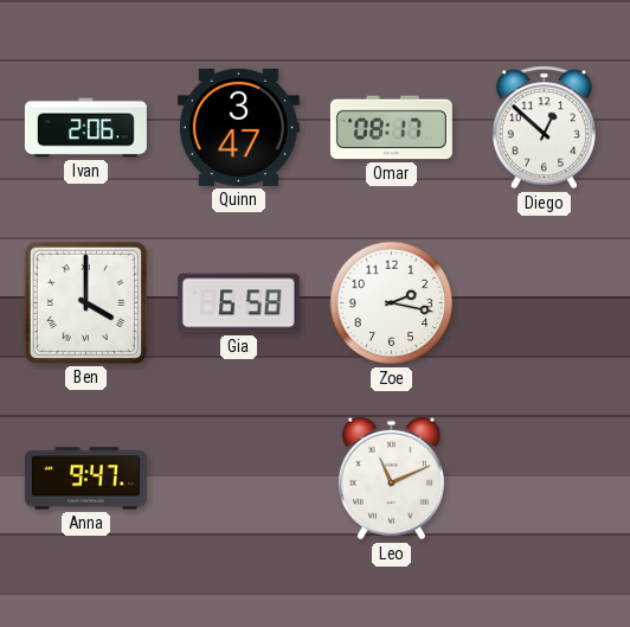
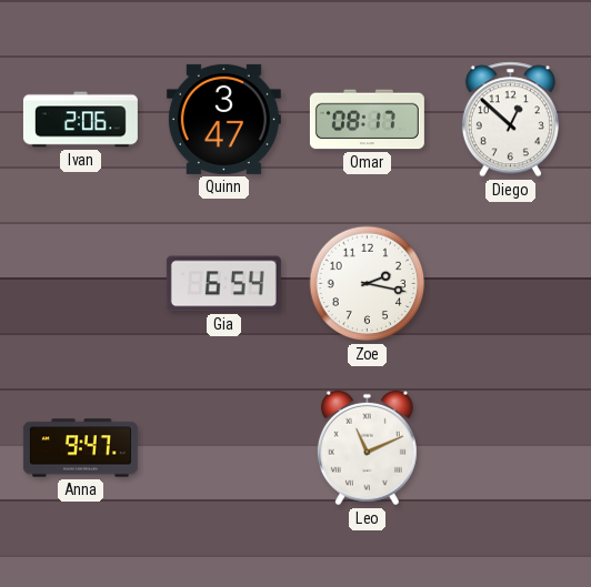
Ben: 4:00 -> none (85, 302)
Gia: 6:58 -> 6:54 (223, 284)
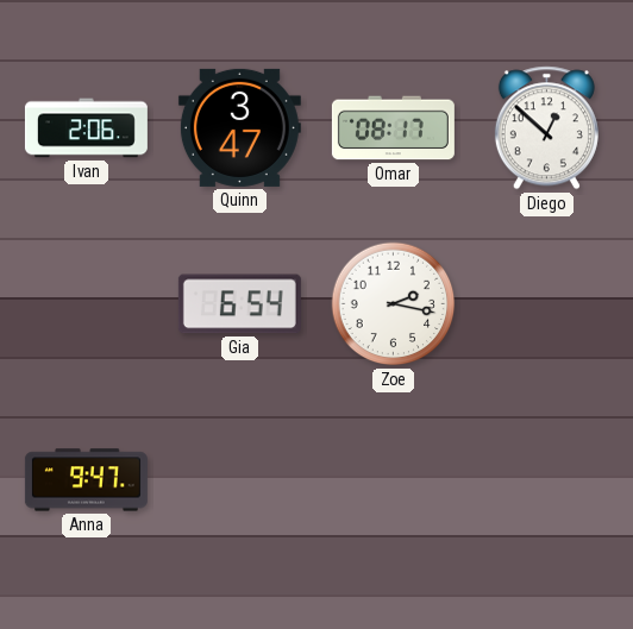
Leo: 11:11 -> none (367, 448)
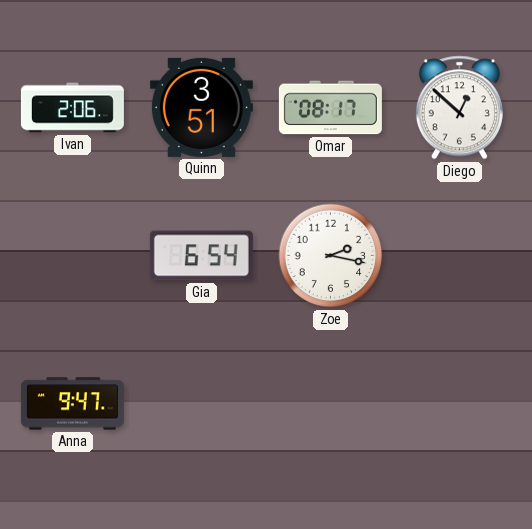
Quinn: 3:47 -> 3:51 (201, 107)
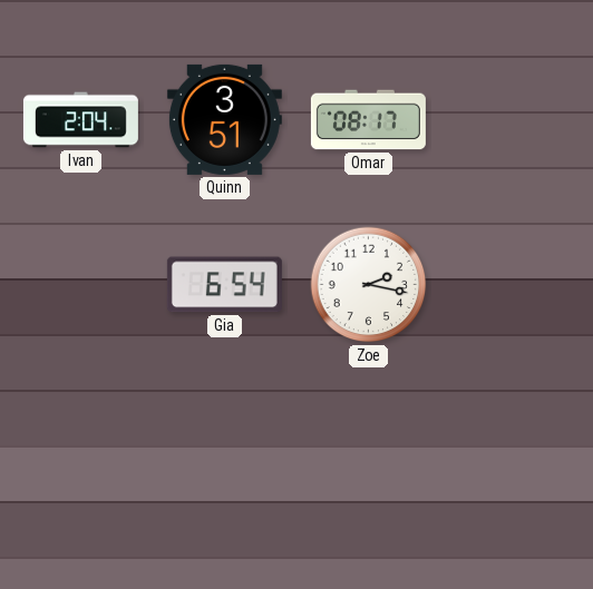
Ivan: 2:06 -> 2:04 (80, 120)
Diego: 12:52 -> none (459, 108)
Anna: 9:47 -> none (72, 404)
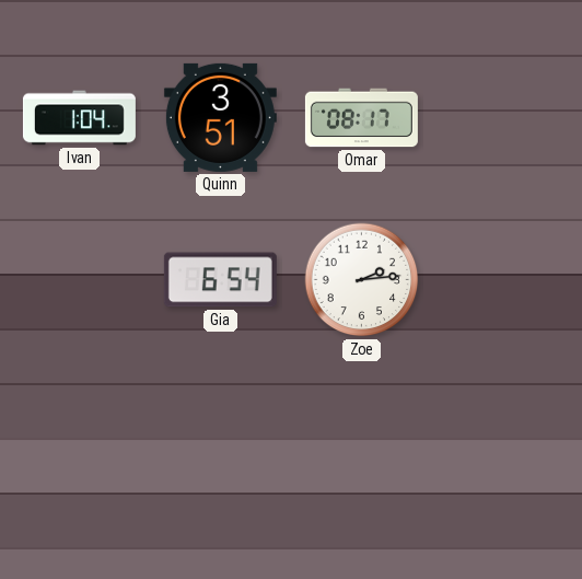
Ivan: 2:04 -> 1:04 (79, 118)
Zoe: 2:17 -> 2:14 (362, 280)
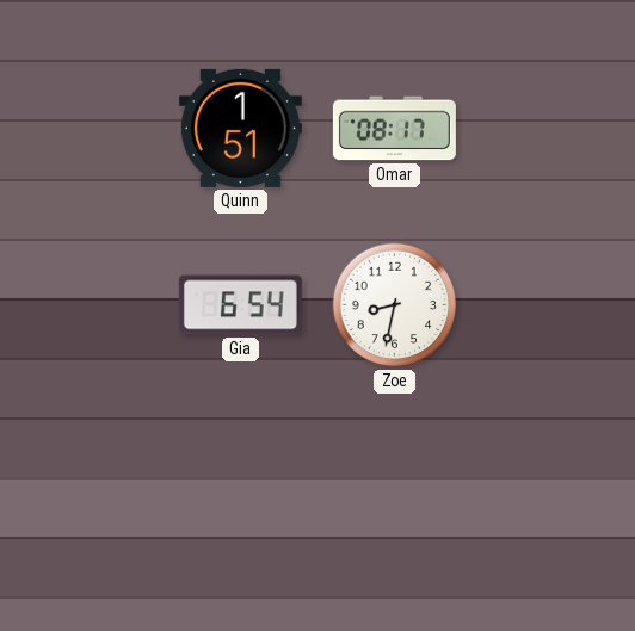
Ivan: 1:04 -> none (79, 118)
Quinn: 3:51 -> 1:51 (240, 128)
Zoe: 2:14 -> 8:32 (395, 305)
